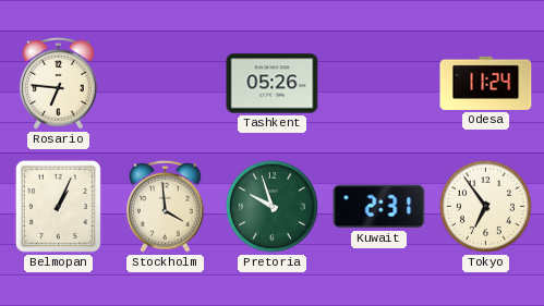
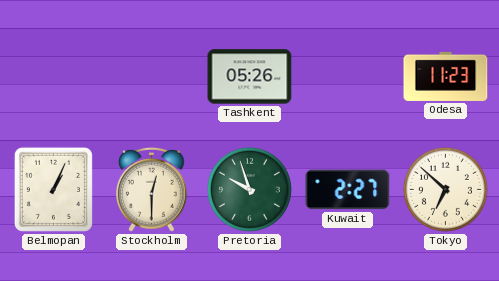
Rosario: 6:46 -> none (59, 83)
Odesa: 11:24 -> 11:23 (446, 76)
Stockholm: 3:59 -> 12:30 (152, 189)
Kuwait: 2:31 -> 2:27 (348, 190)
Tokyo: 6:54 -> 6:52 (445, 189)
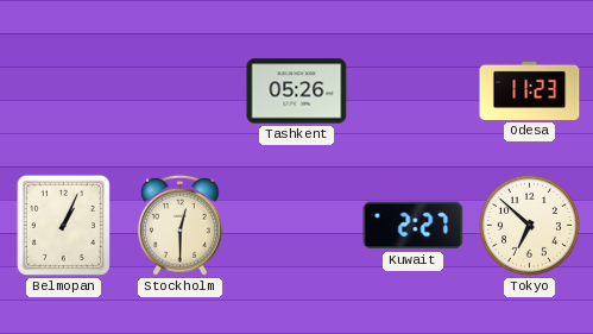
Pretoria: 9:57 -> none (249, 189)
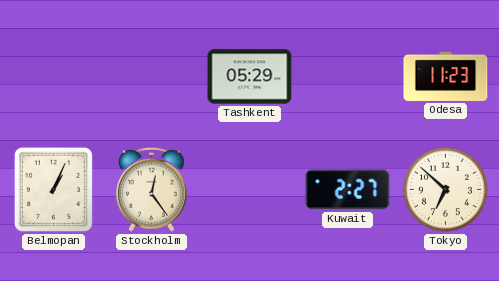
Tashkent: 05:26 -> 05:29 (250, 77)
Stockholm: 12:30 -> 12:24 (152, 189)
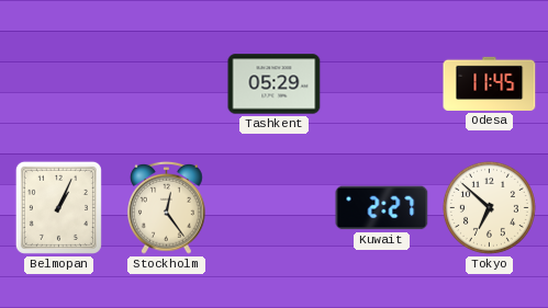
Odesa: 11:23 -> 11:45 (490, 83)
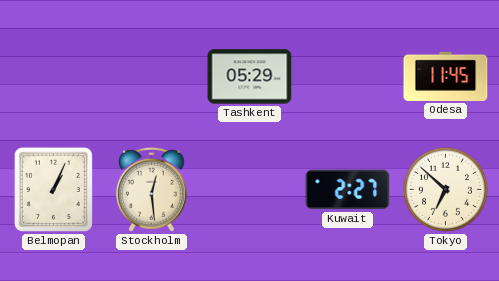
Stockholm: 12:24 -> 12:29 (152, 189)
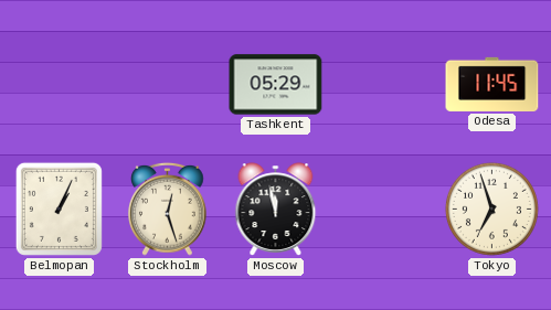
Stockholm: 12:29 -> 12:27 (168, 209)
Moscow: none -> 11:58 (276, 210)
Kuwait: 2:27 -> none (348, 190)
Tokyo: 6:52 -> 6:57 (491, 209)
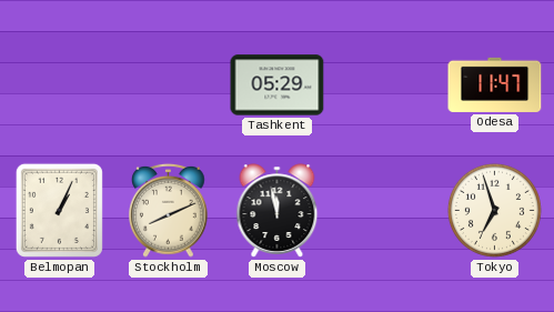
Odesa: 11:45 -> 11:47 (495, 84)
Stockholm: 12:27 -> 8:11 (169, 210)
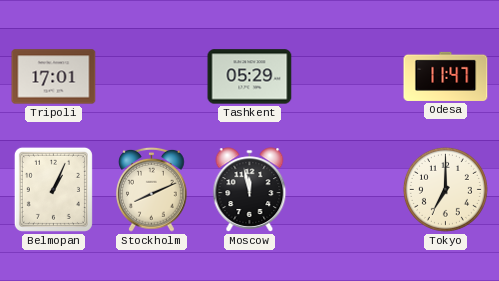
Tripoli: none -> 17:01 (54, 77)
Tokyo: 6:57 -> 7:00 (445, 189)
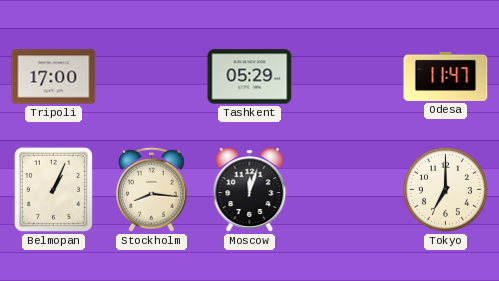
Tripoli: 17:01 -> 17:00 (54, 77)
Stockholm: 8:11 -> 8:16 (152, 189)
Moscow: 11:58 -> 12:03 (250, 190)
